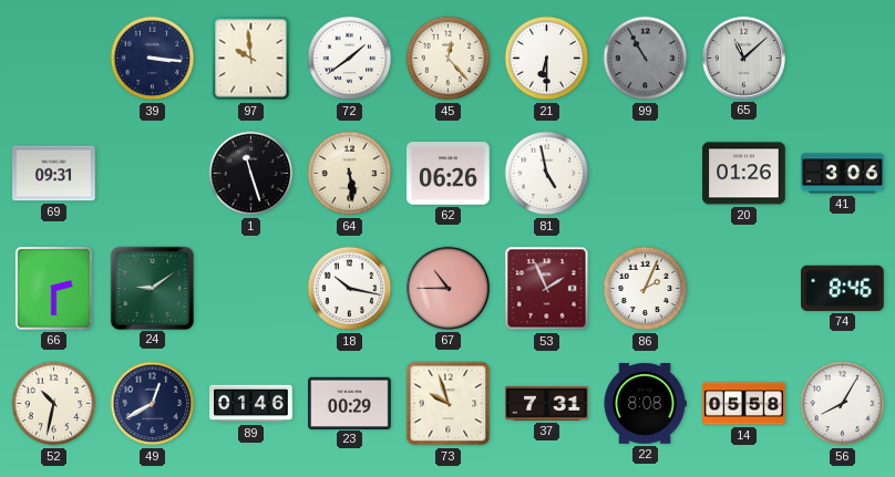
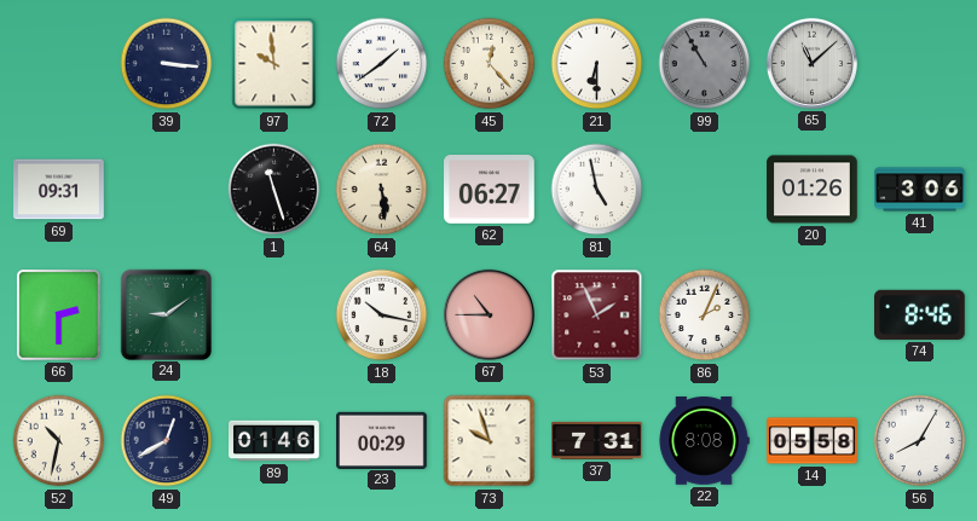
62: 06:26 -> 06:27 (490, 190)
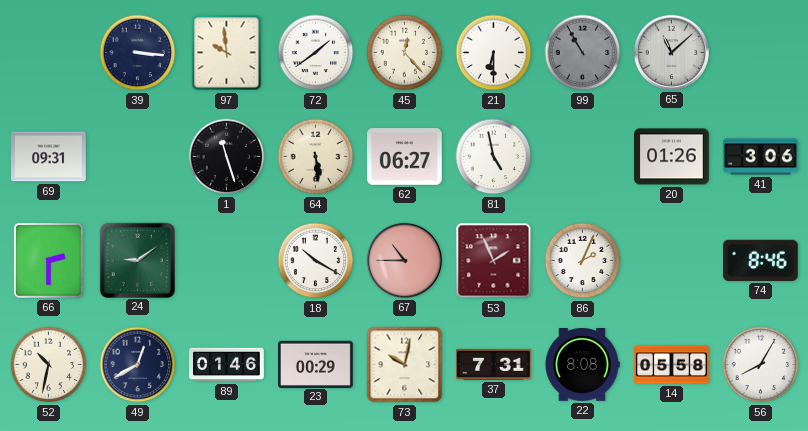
18: 10:17 -> 10:20 (316, 261)
73: 9:57 -> 10:02 (405, 365)
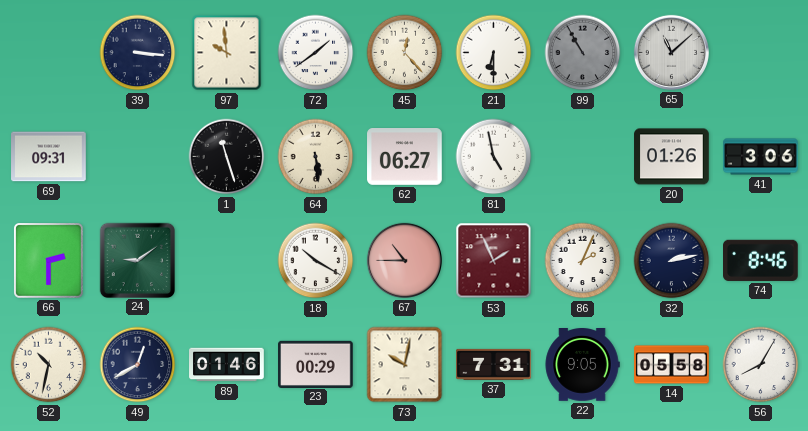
32: none -> 2:13 (672, 261)
22: 8:08 -> 9:05 (582, 365)
